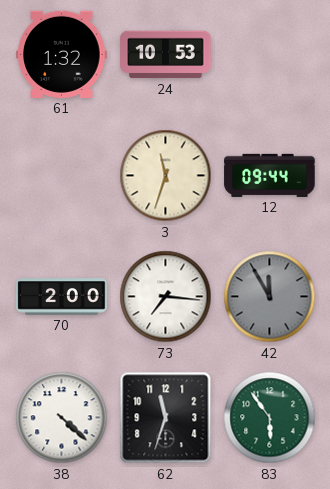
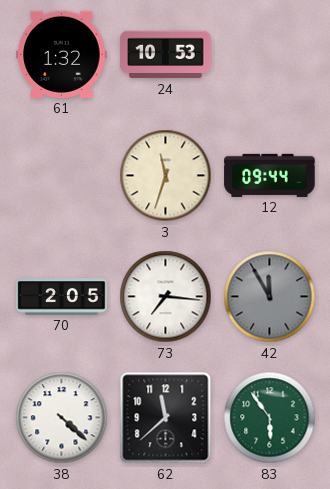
70: 2:00 -> 2:05 (62, 297)
62: 11:33 -> 11:38 (166, 418)
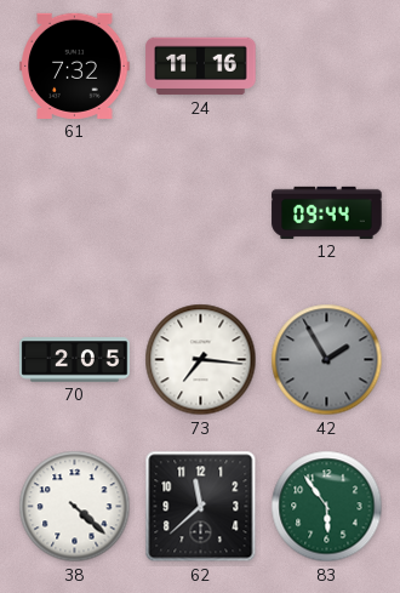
61: 1:32 -> 7:32 (75, 65)
24: 10:53 -> 11:16 (201, 67)
3: 11:33 -> none (166, 176)
42: 11:55 -> 1:55 (327, 360)
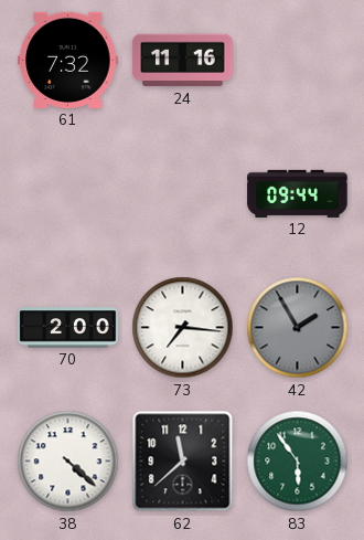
70: 2:05 -> 2:00 (68, 328)
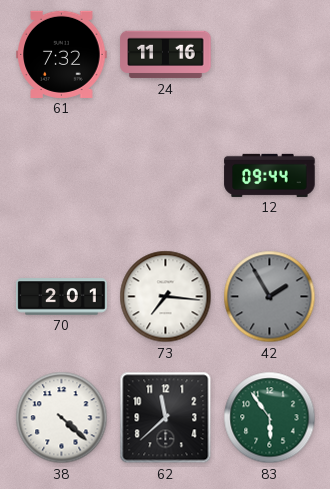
70: 2:00 -> 2:01 (62, 297)
